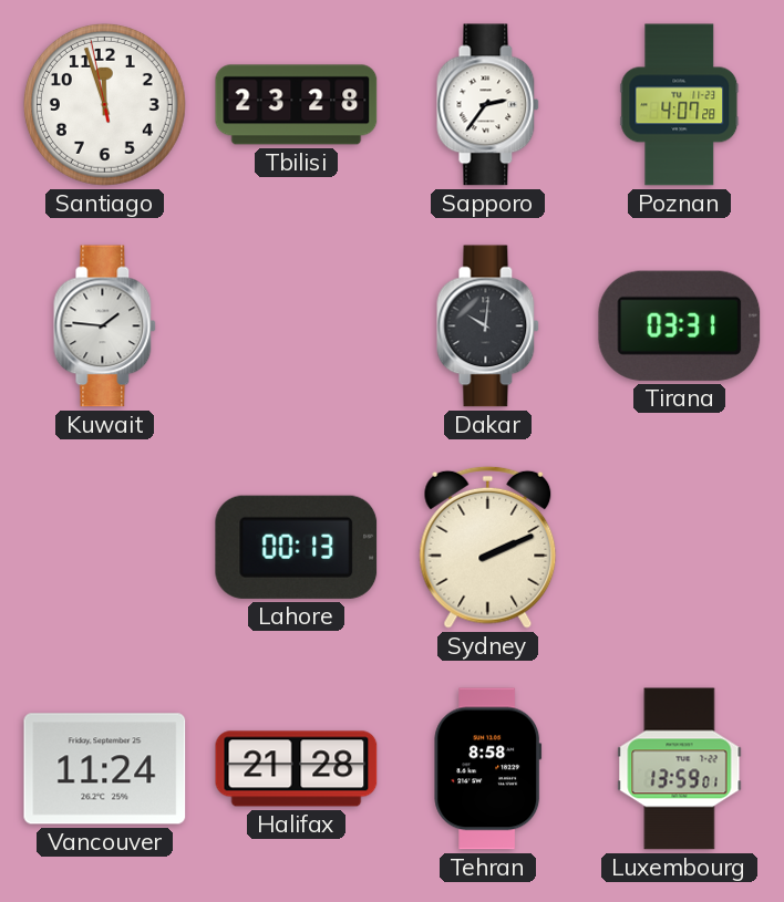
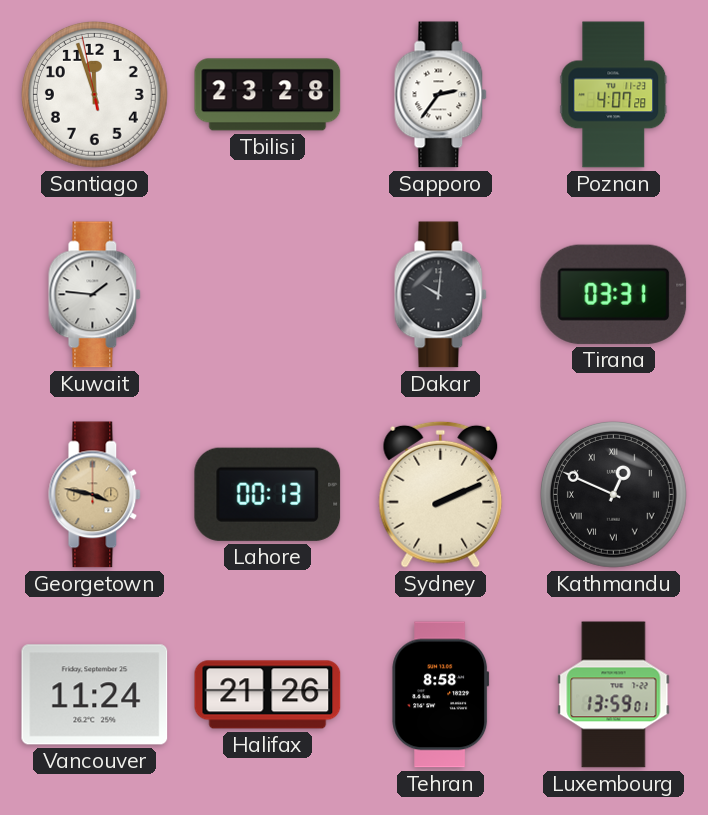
Georgetown: none -> 3:47 (95, 495)
Kathmandu: none -> 12:49 (613, 494)
Halifax: 21:28 -> 21:26 (268, 695)
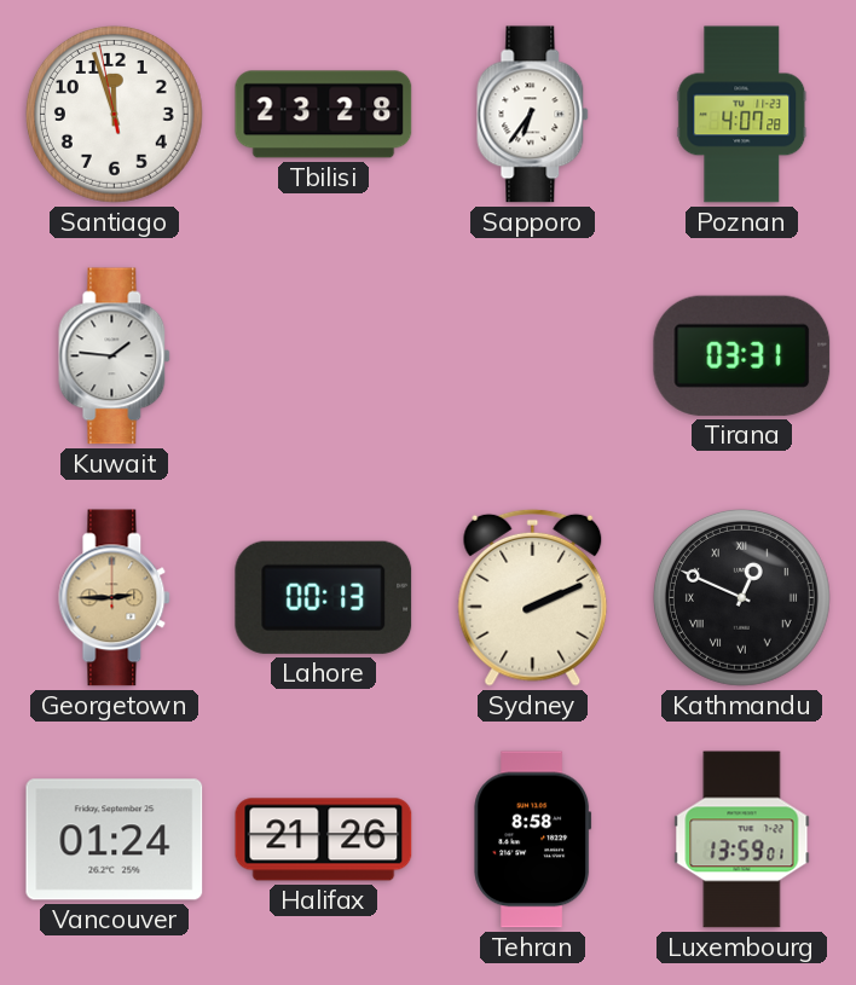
Sapporo: 2:36 -> 6:36 (533, 115)
Dakar: 10:01 -> none (441, 295)
Georgetown: 3:47 -> 2:45 (115, 598)
Vancouver: 11:24 -> 01:24 (115, 840)
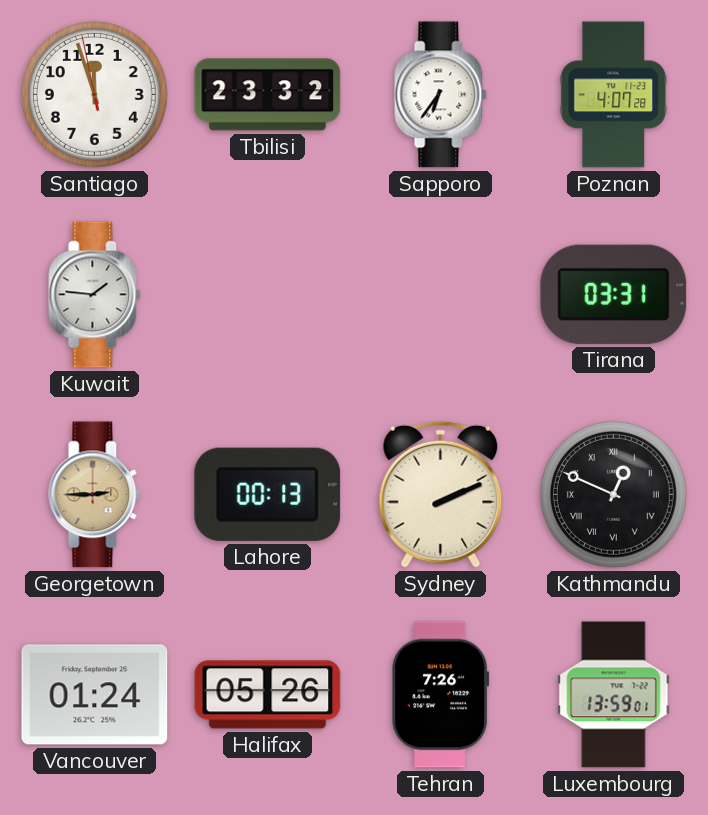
Tbilisi: 23:28 -> 23:32 (268, 95)
Halifax: 21:26 -> 05:26 (268, 695)
Tehran: 8:58 -> 7:26 (441, 695)
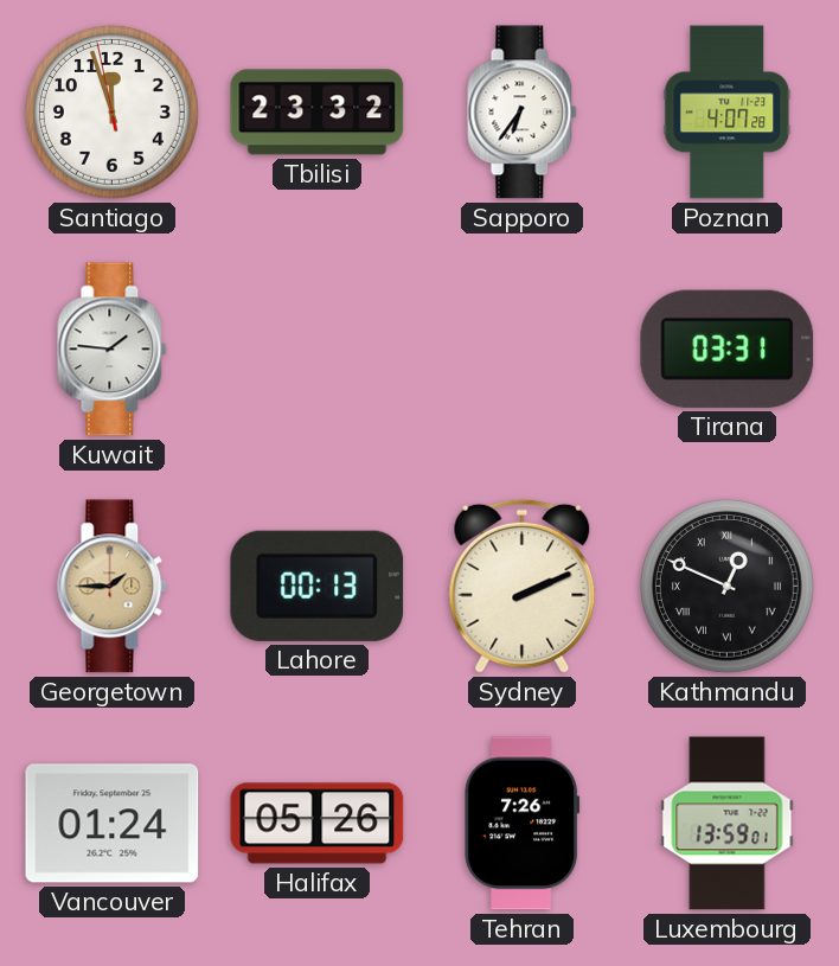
Georgetown: 2:45 -> 1:45 (113, 587)
